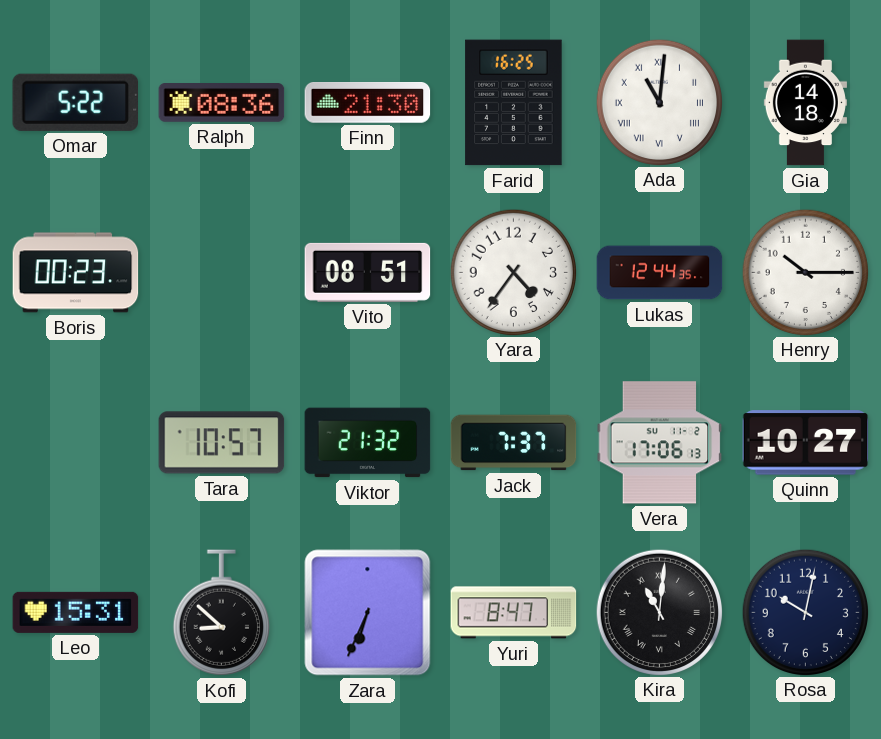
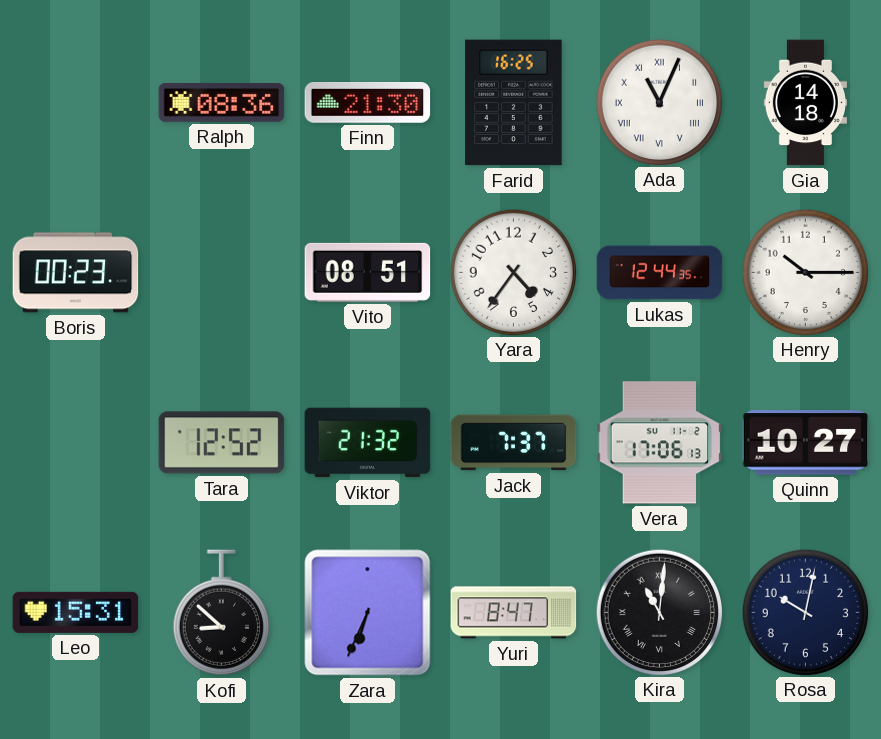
Omar: 5:22 -> none (75, 102)
Ada: 11:01 -> 11:04 (659, 102)
Tara: 10:57 -> 12:52 (222, 443)
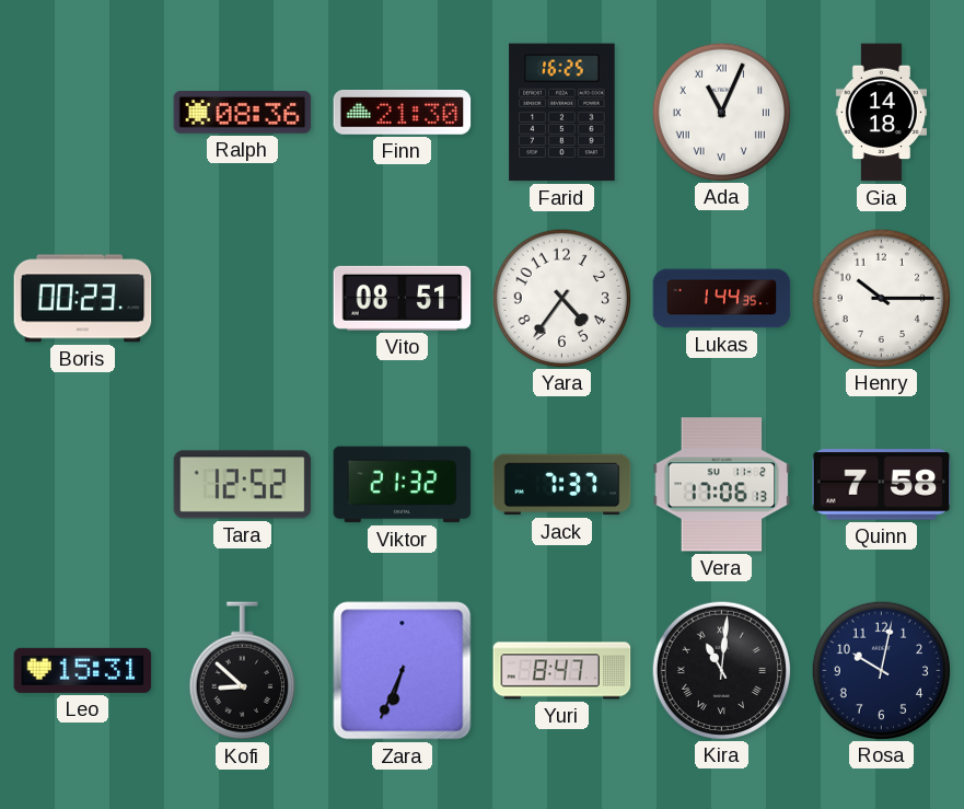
Lukas: 12:44 -> 1:44 (722, 299)
Quinn: 10:27 -> 7:58 (882, 485)
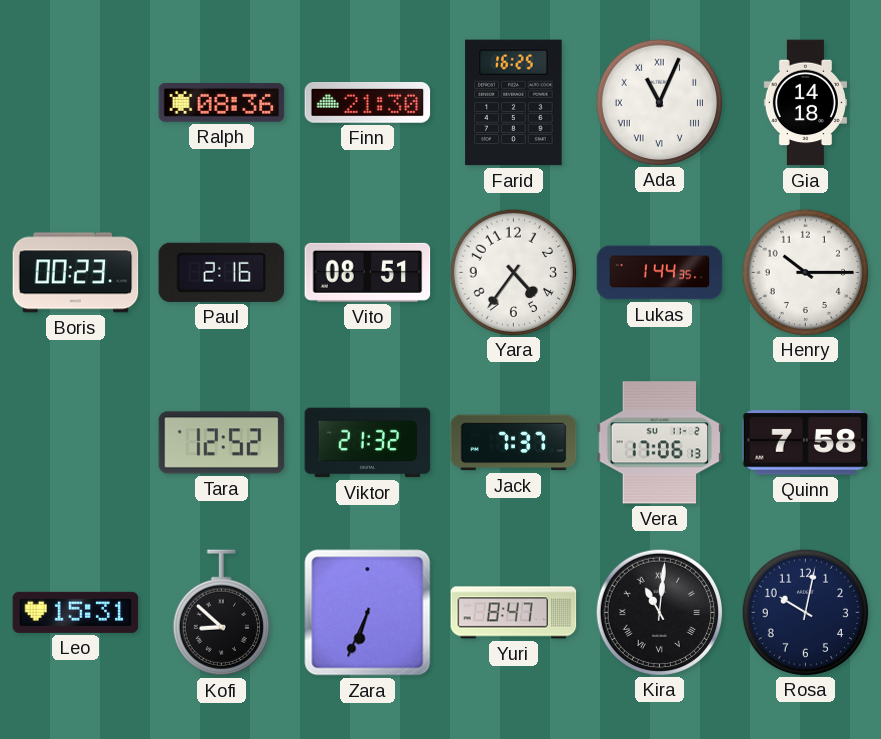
Paul: none -> 2:16 (222, 272)
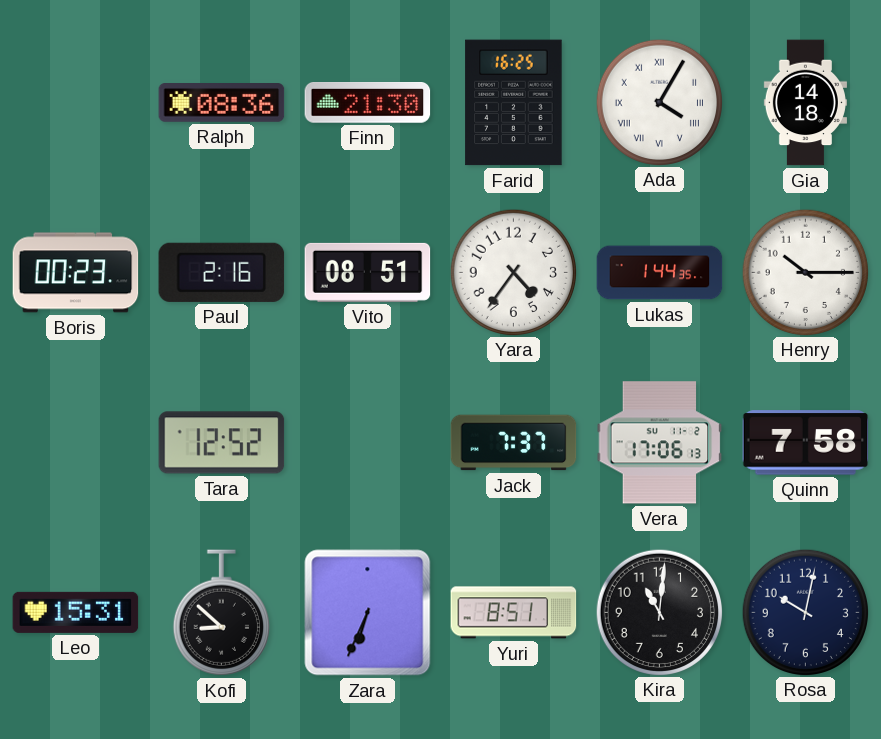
Ada: 11:04 -> 4:05 (659, 102)
Viktor: 21:32 -> none (368, 443)
Yuri: 8:47 -> 8:51 (514, 613)
Kira numerals: Roman -> Arabic (659, 612)
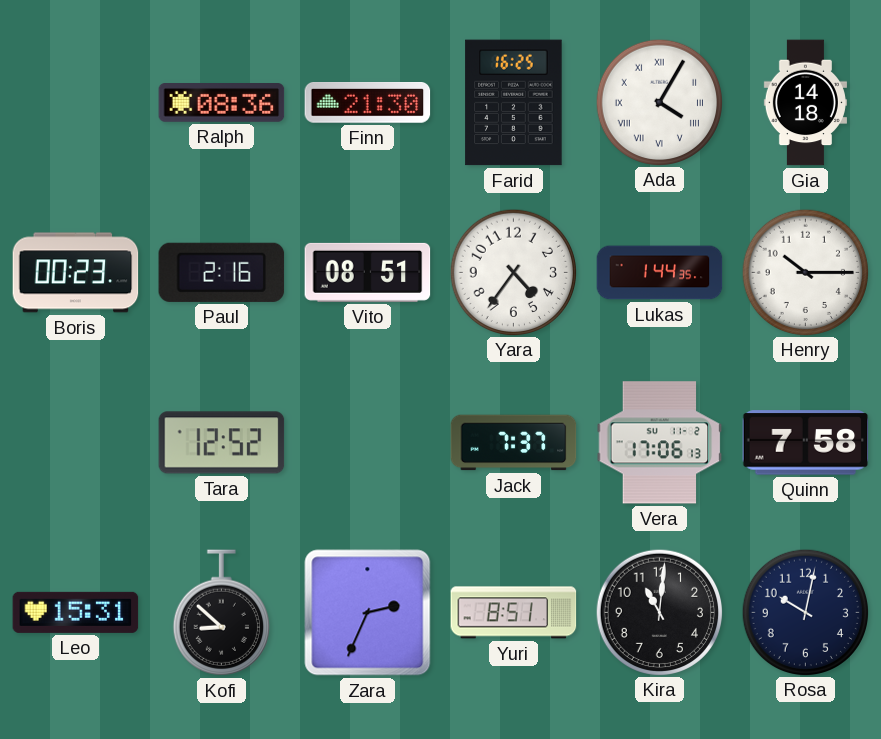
Zara: 6:34 -> 2:34 (368, 613)
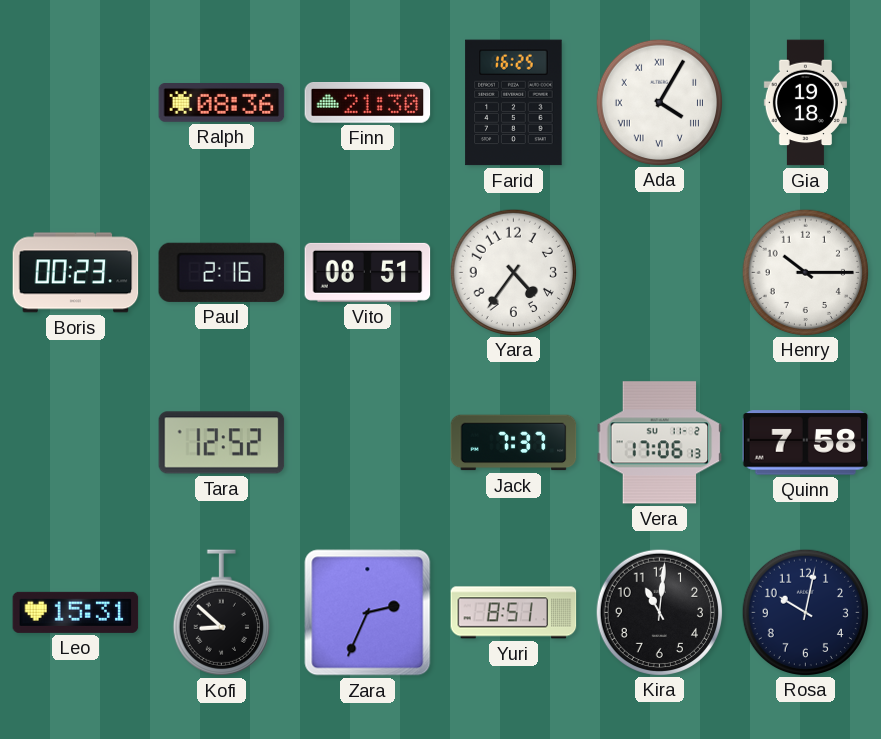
Gia: 14:18 -> 19:18 (805, 103)
Lukas: 1:44 -> none (660, 273)
